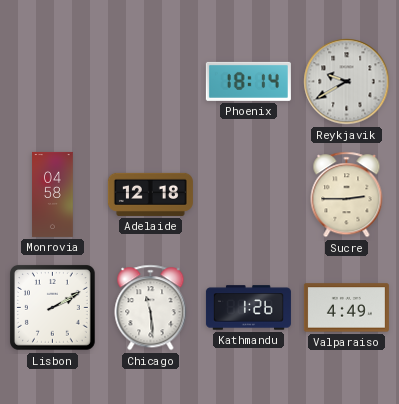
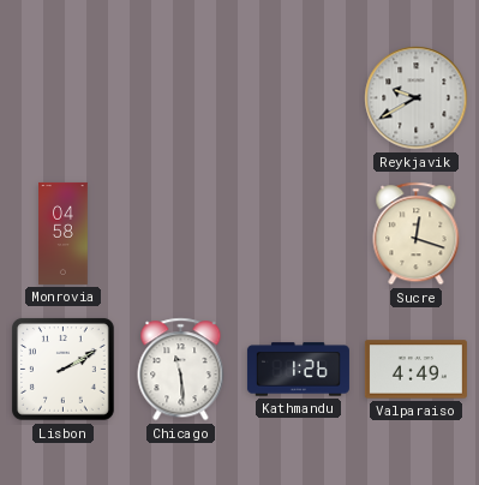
Phoenix: 18:14 -> none (248, 81)
Adelaide: 12:18 -> none (150, 194)
Sucre: 2:45 -> 12:18 (417, 234)
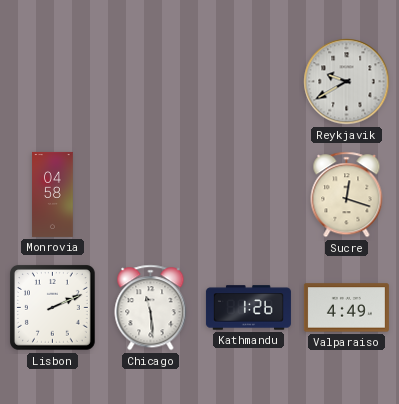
Lisbon: 2:10 -> 2:11 (53, 308)
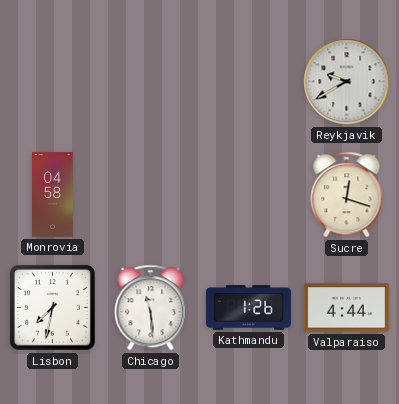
Lisbon: 2:11 -> 7:32 (53, 308)
Valparaiso: 4:49 -> 4:44 (346, 308)
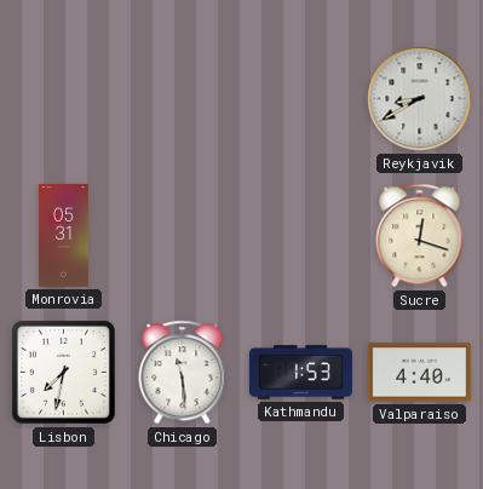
Reykjavik: 9:40 -> 8:40 (420, 99)
Monrovia: 04:58 -> 05:31 (64, 235)
Kathmandu: 1:26 -> 1:53 (300, 373)
Valparaiso: 4:44 -> 4:40 (419, 373)
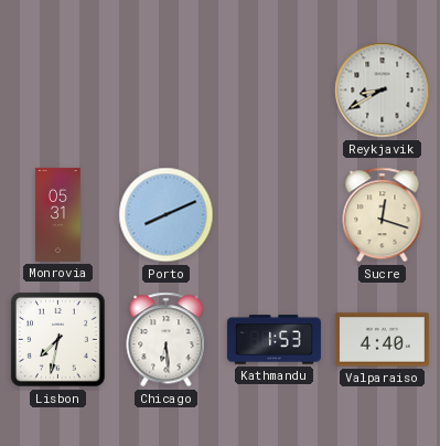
Porto: none -> 8:11 (167, 215)
Chicago: 11:29 -> 6:29 (167, 340)
